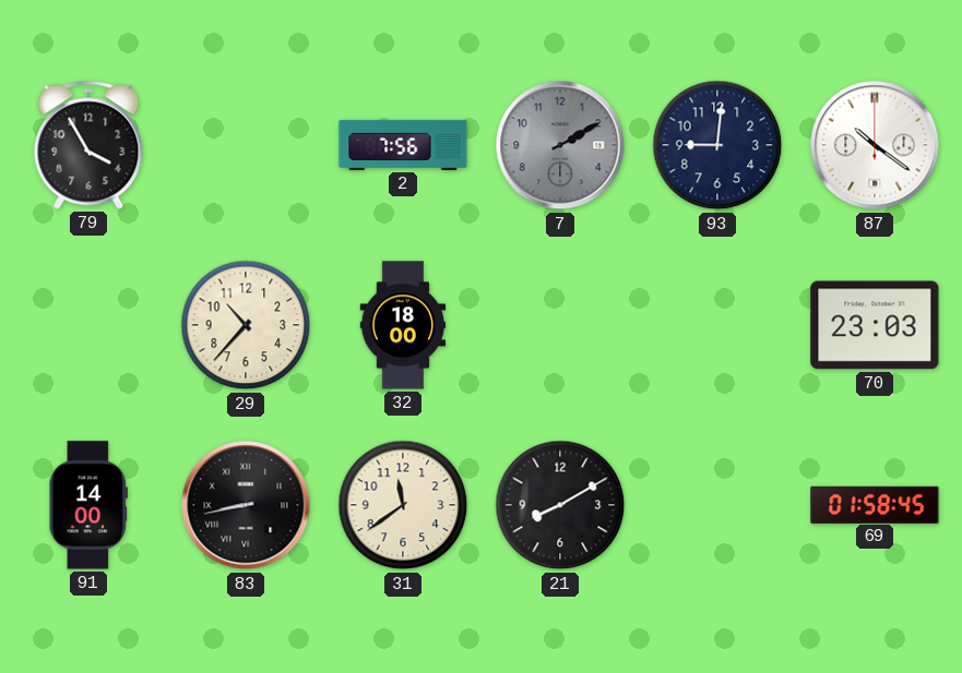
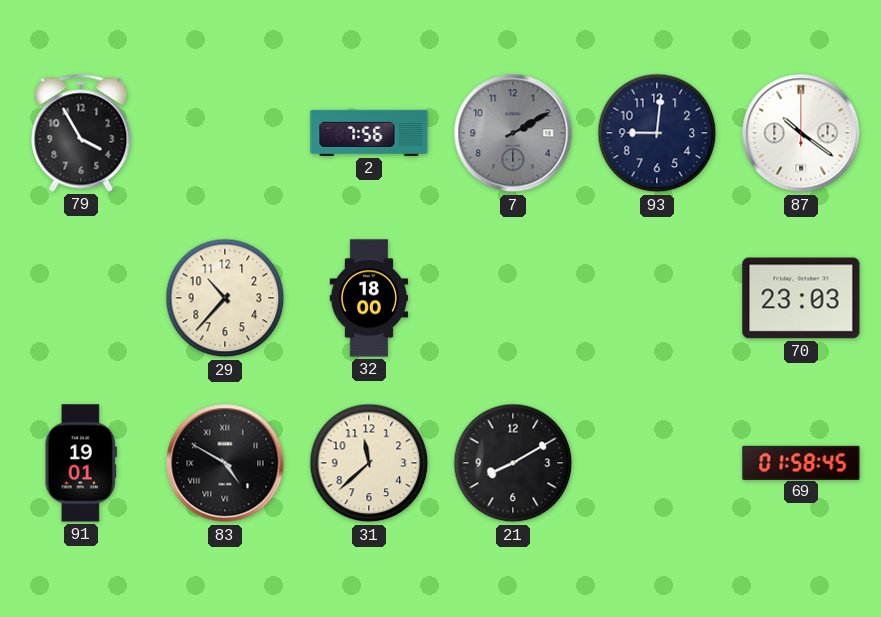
91: 14:00 -> 19:01 (81, 463)
83: 8:43 -> 4:50 (225, 463)
31: 11:39 -> 11:38 (369, 463)
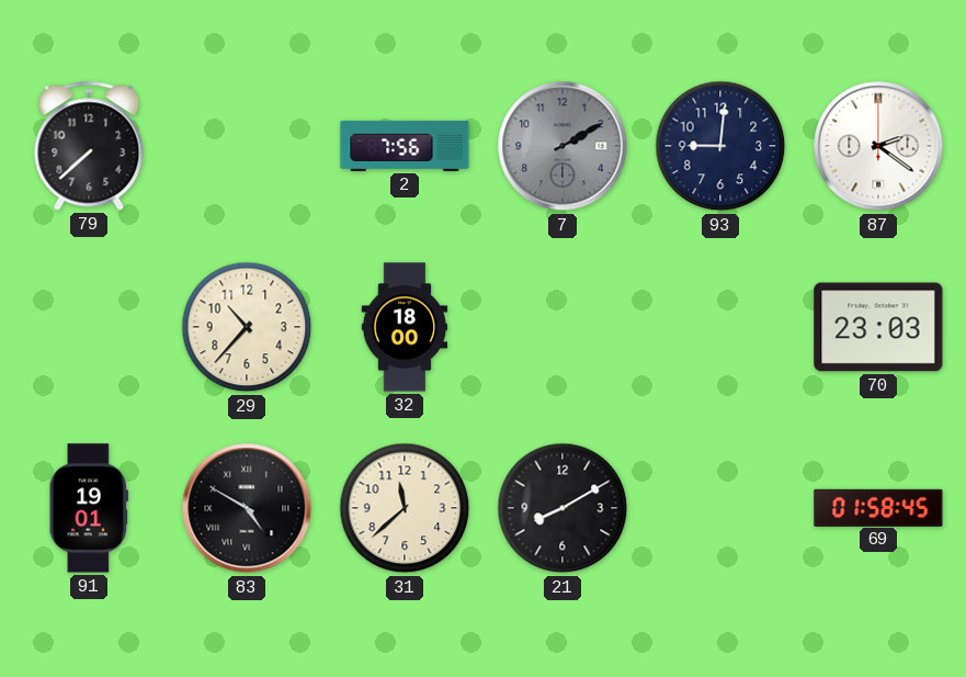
79: 3:55 -> 7:38 (89, 146)
87: 10:21 -> 2:21 (878, 146)
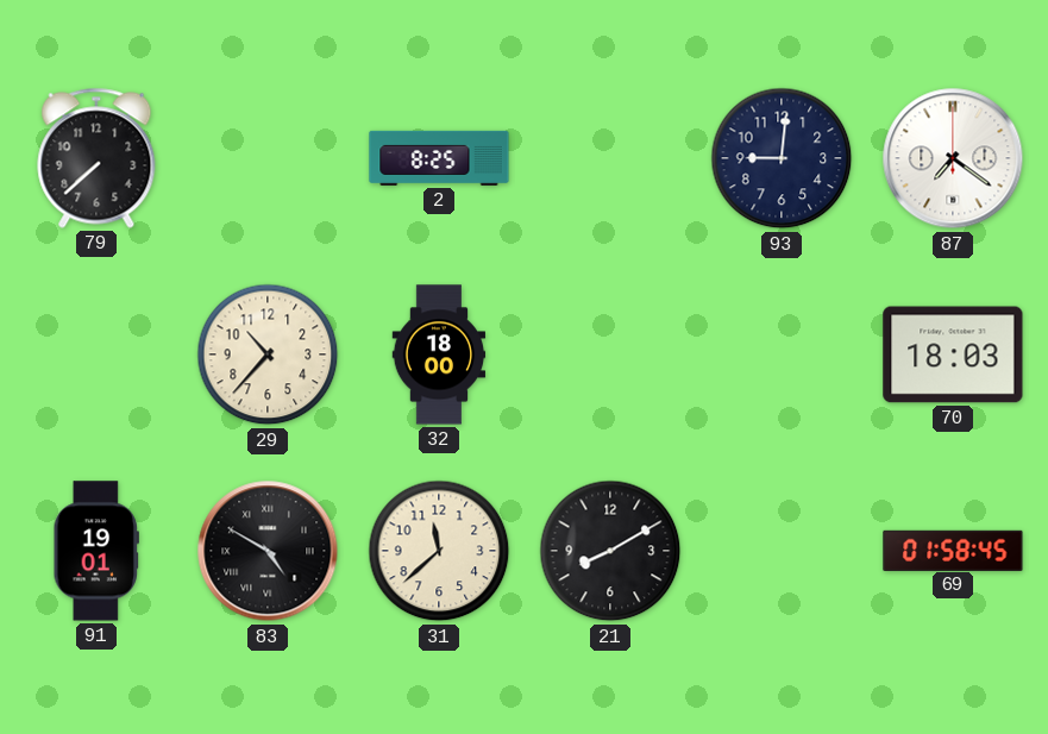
2: 7:56 -> 8:25 (439, 158)
7: 2:10 -> none (562, 146)
87: 2:21 -> 7:21 (953, 158)
70: 23:03 -> 18:03 (953, 355)
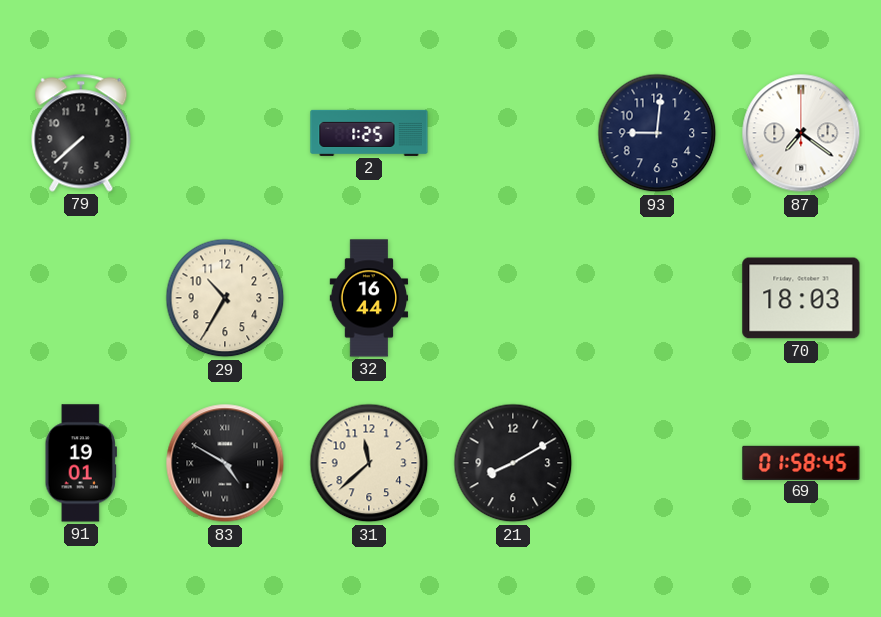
2: 8:25 -> 1:25 (369, 133)
29: 10:37 -> 10:35 (225, 298)
32: 18:00 -> 16:44 (369, 298)
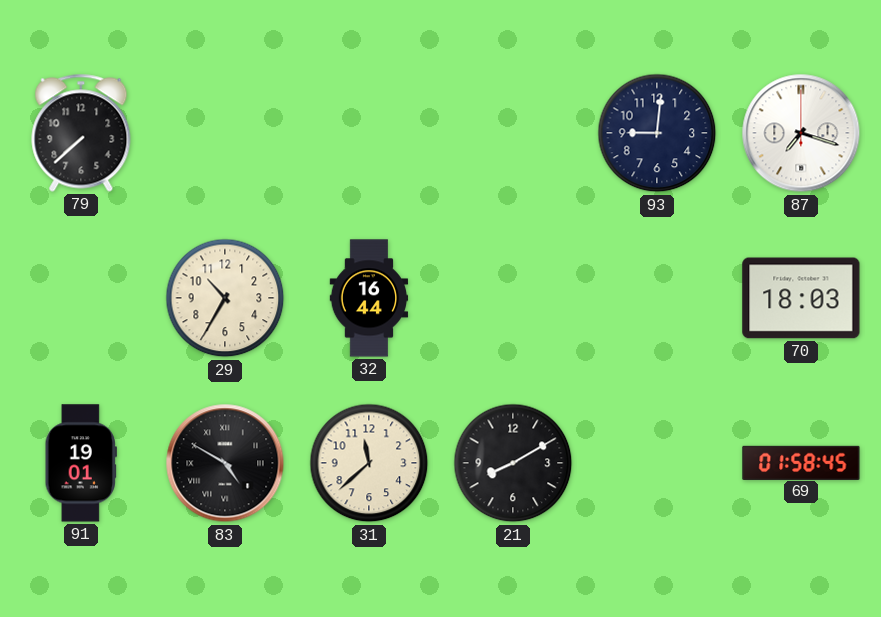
2: 1:25 -> none (369, 133)
87: 7:21 -> 7:18 (801, 133)
